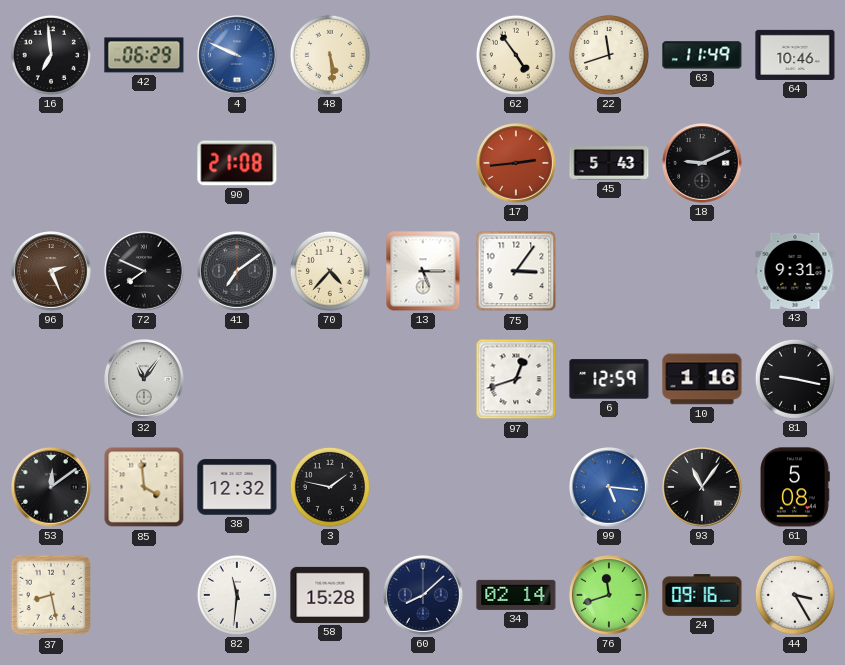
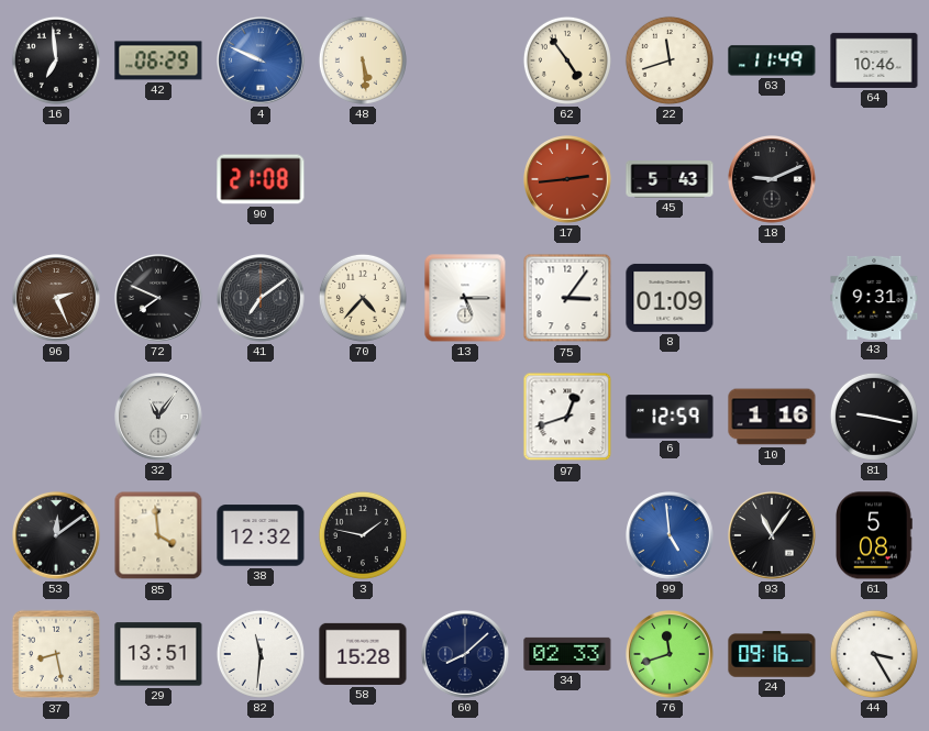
8: none -> 01:09 (670, 298)
99: 5:16 -> 4:59 (671, 536)
29: none -> 13:51 (158, 654)
34: 02:14 -> 02:33 (567, 654)
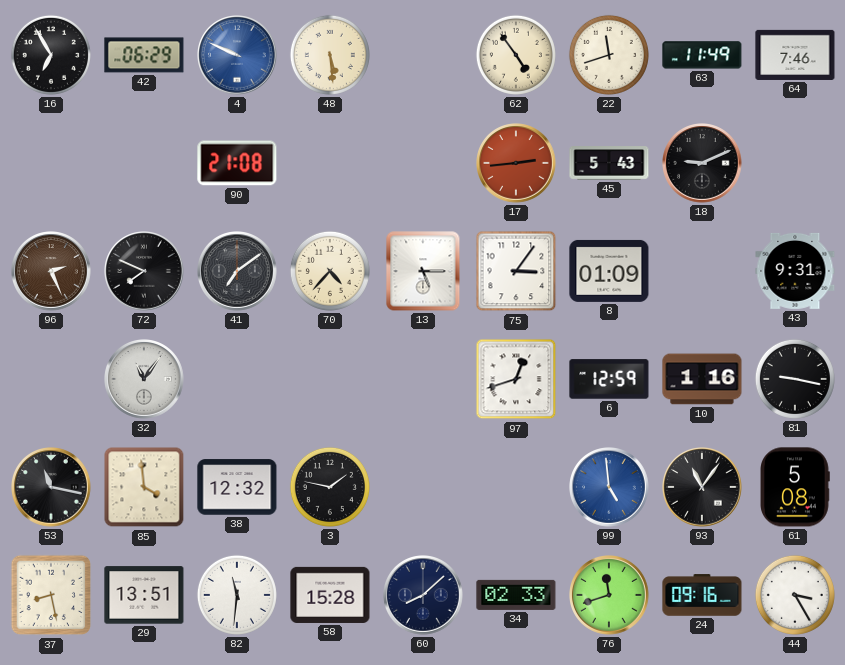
16: 6:59 -> 6:55 (51, 55)
64: 10:46 -> 7:46 (795, 55)
53: 12:09 -> 11:17 (52, 488)
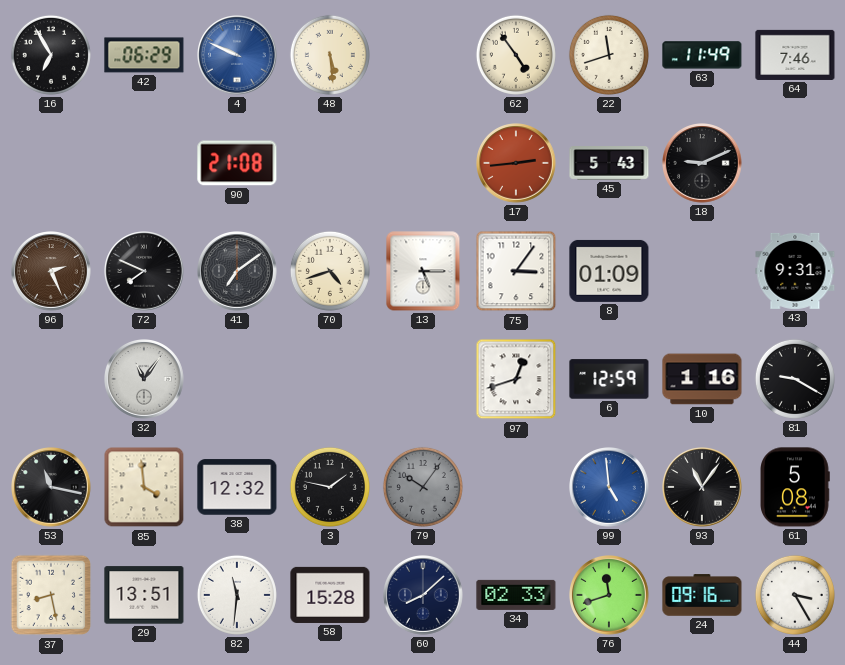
70: 4:37 -> 4:42 (330, 271)
81: 9:17 -> 9:20 (795, 379)
79: none -> 10:06 (423, 487)
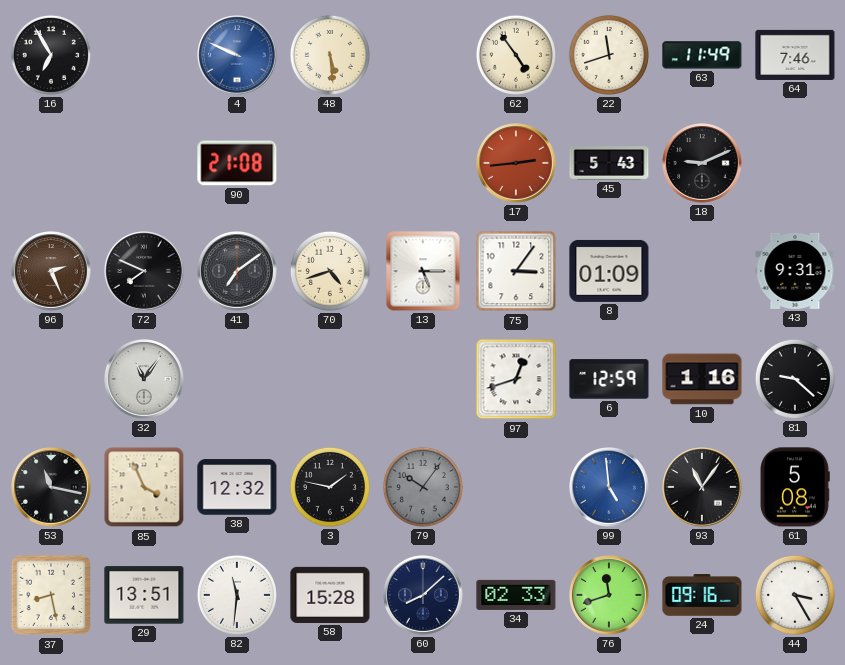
42: 06:29 -> none (144, 55)
81: 9:20 -> 9:22 (795, 379)
85: 3:59 -> 3:56 (144, 487)
